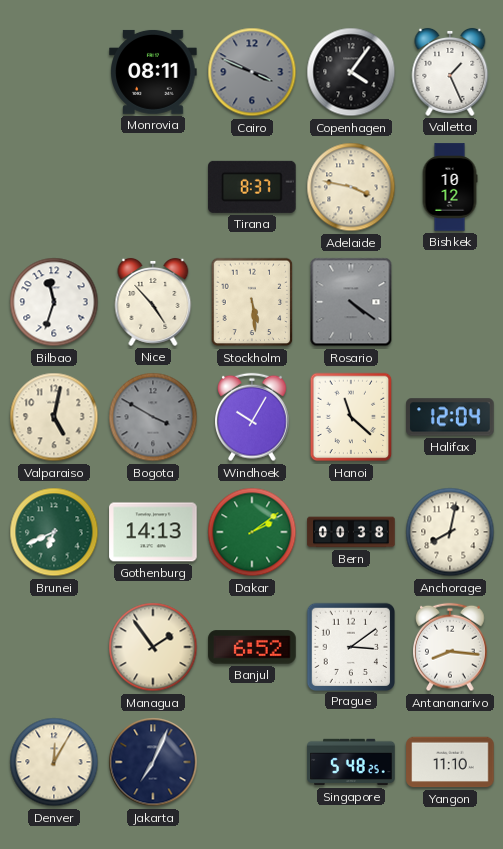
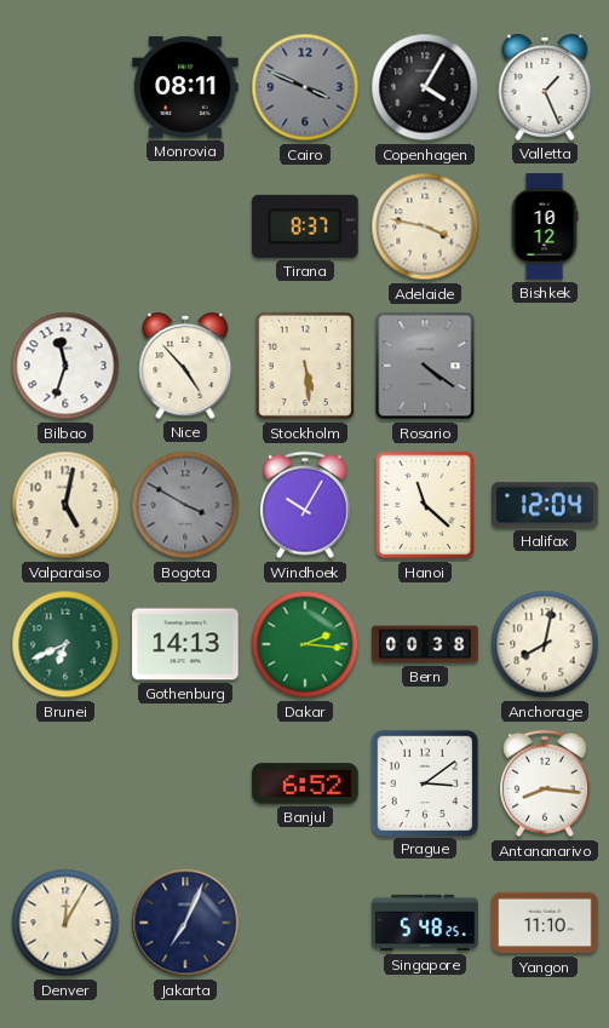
Copenhagen: 4:06 -> 4:05 (425, 87)
Dakar: 2:09 -> 2:16 (305, 644)
Managua: 1:54 -> none (153, 647)
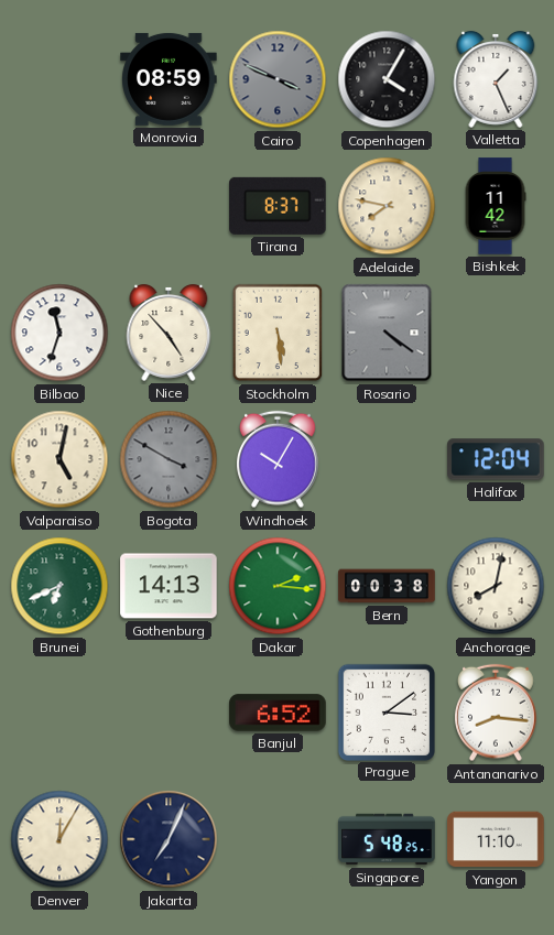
Monrovia: 08:11 -> 08:59 (169, 79)
Adelaide: 3:47 -> 7:47 (387, 206)
Bishkek: 10:12 -> 11:42 (496, 206)
Hanoi: 11:22 -> none (425, 505)
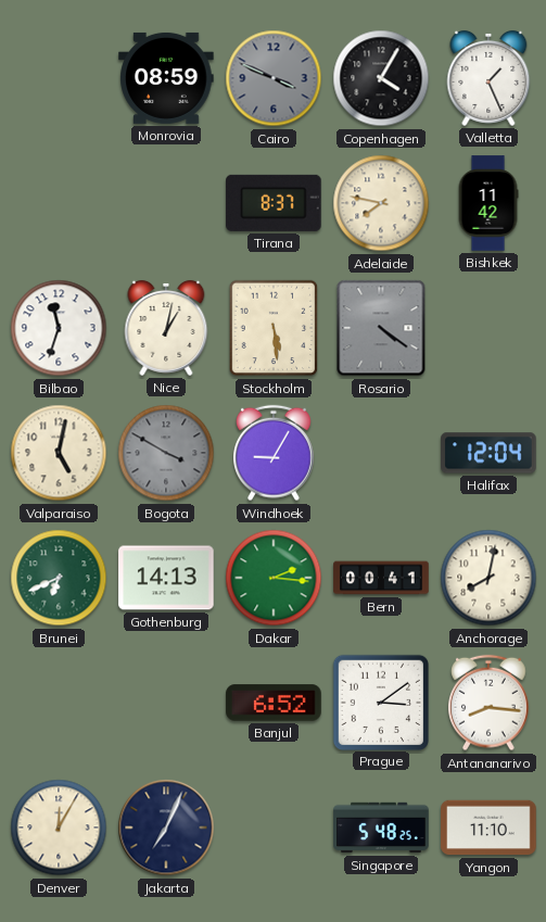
Nice: 4:53 -> 1:02 (166, 328)
Windhoek: 10:05 -> 9:05 (275, 453)
Bern: 00:38 -> 00:41 (381, 578)
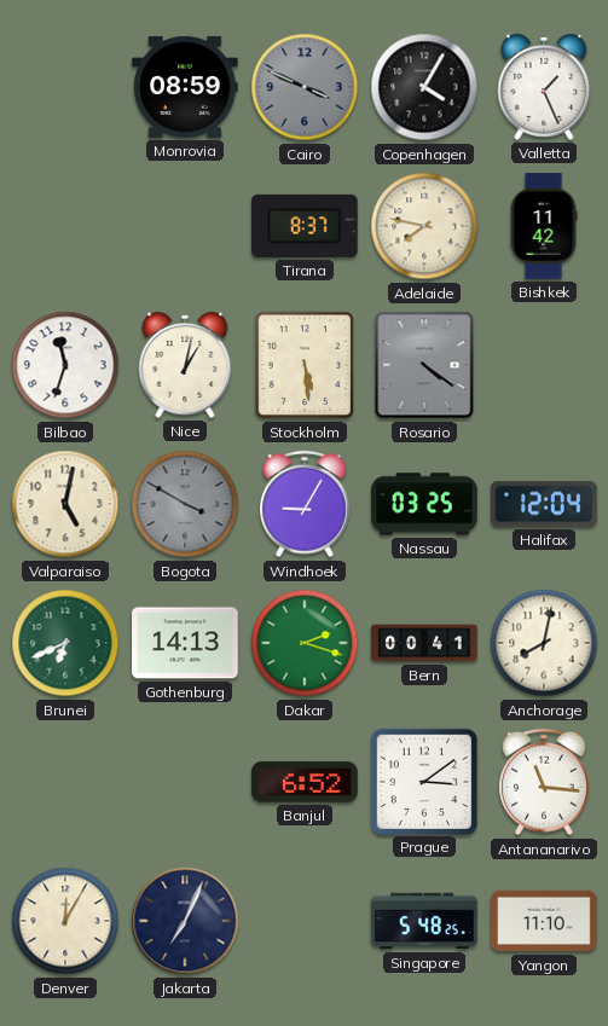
Nassau: none -> 03:25 (424, 504)
Dakar: 2:16 -> 2:18 (305, 643)
Antananarivo: 8:16 -> 11:16 (545, 782)
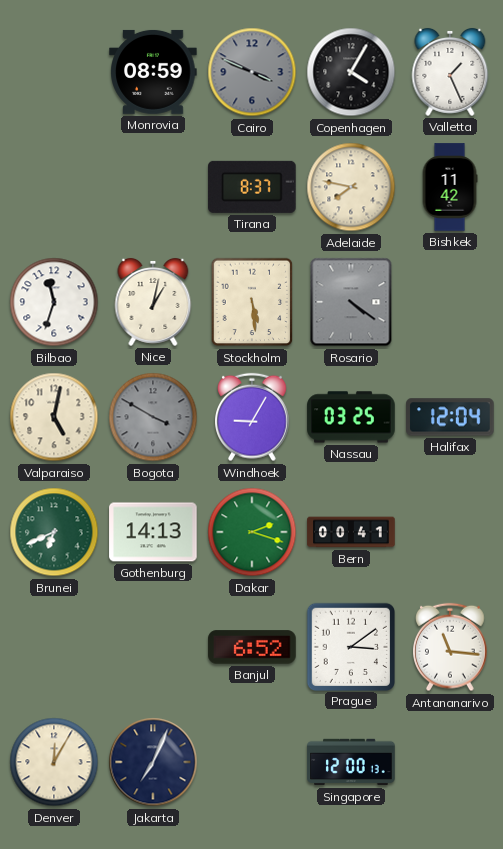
Anchorage: 8:02 -> none (544, 643)
Singapore: 5:48 -> 12:00 (351, 762)
Yangon: 11:10 -> none (544, 921)
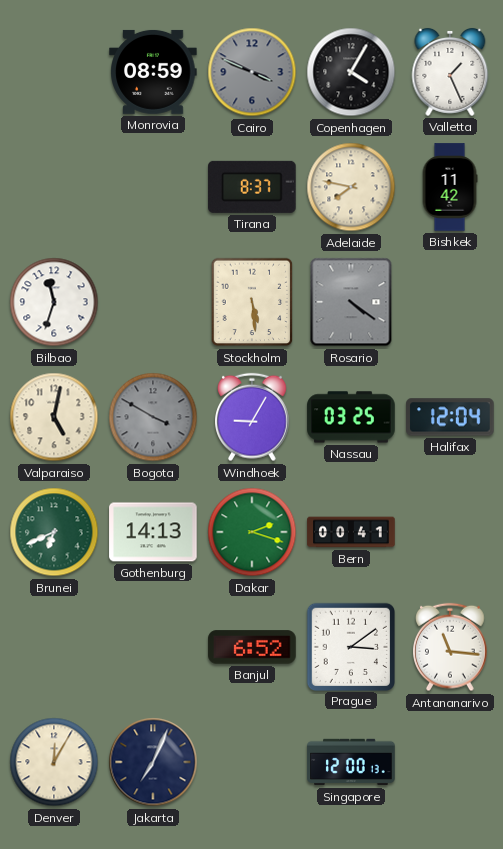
Nice: 1:02 -> none (153, 302)
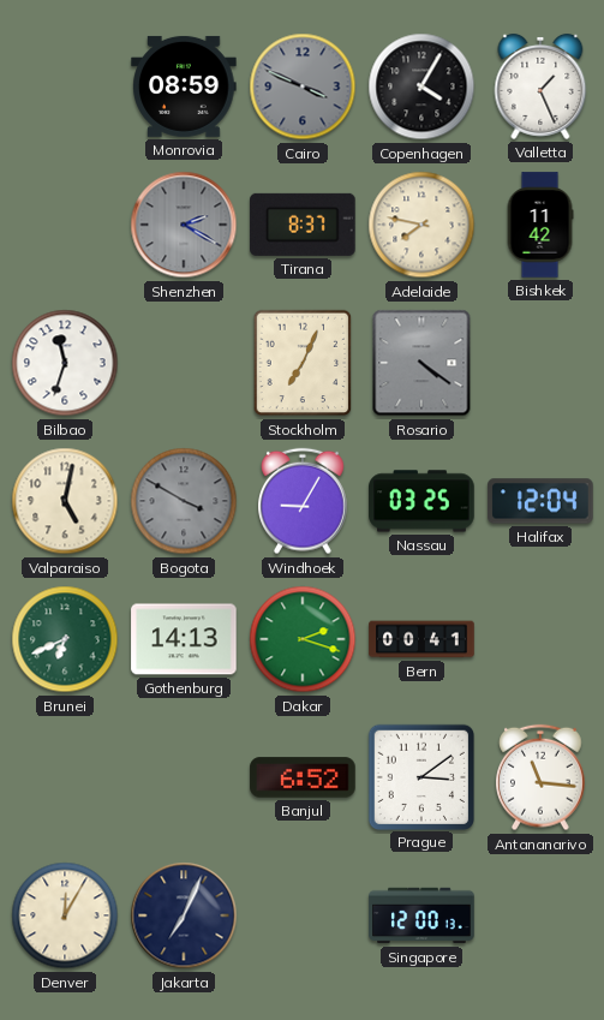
Shenzhen: none -> 2:20 (184, 225)
Stockholm: 5:29 -> 7:04 (303, 363)
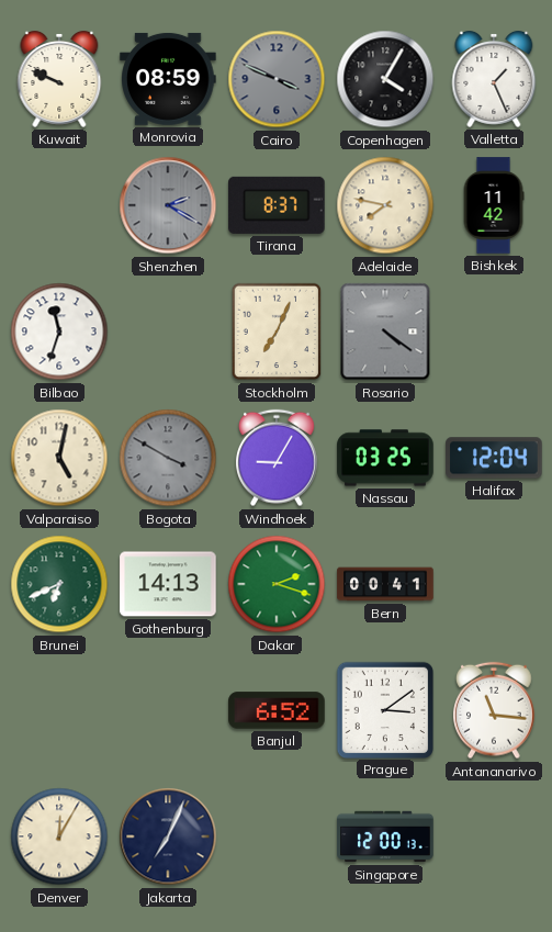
Kuwait: none -> 9:49 (59, 79)
